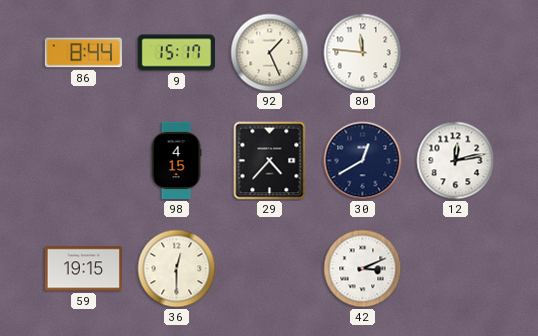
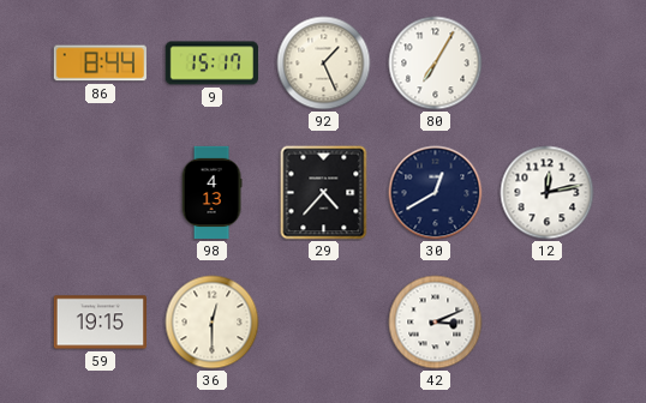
80: 11:46 -> 7:05 (436, 64)
98: 4:15 -> 4:13 (211, 193)
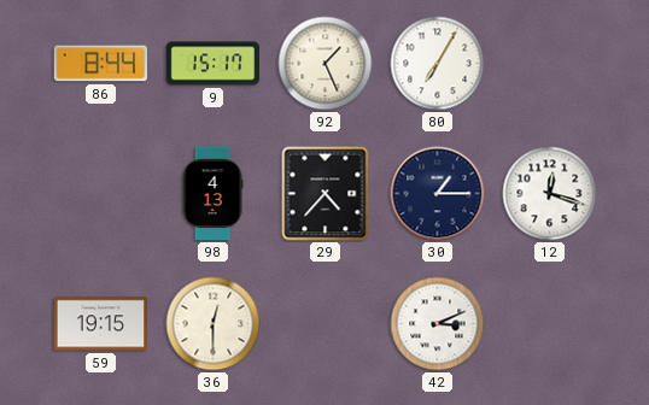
30: 12:40 -> 1:15 (438, 194)
12: 12:13 -> 12:18 (550, 194)
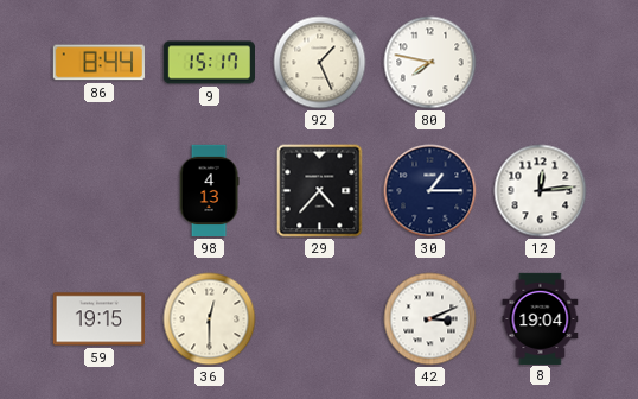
80: 7:05 -> 7:47 (430, 63)
12: 12:18 -> 12:14 (541, 191)
8: none -> 19:04 (541, 318)
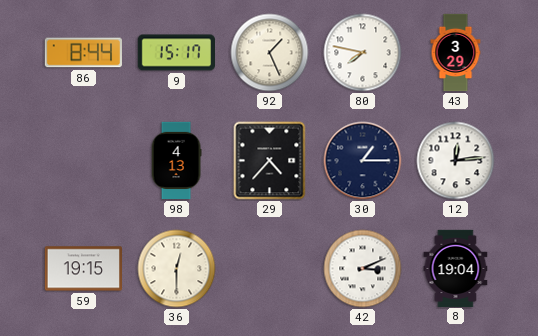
43: none -> 3:29 (456, 53)
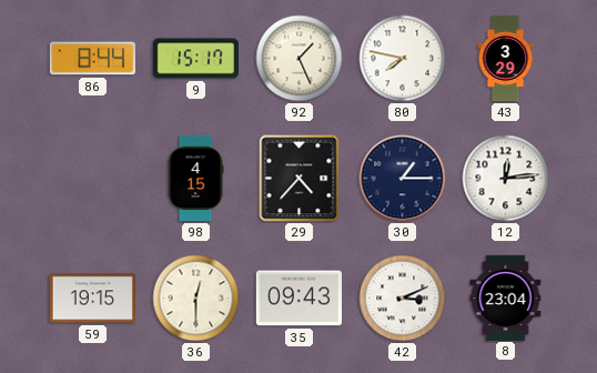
98: 4:13 -> 4:15 (195, 179)
35: none -> 09:43 (298, 299)
8: 19:04 -> 23:04 (506, 298)
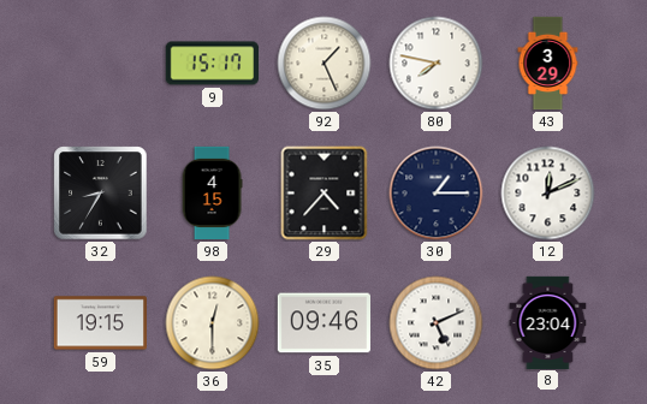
86: 8:44 -> none (92, 59)
32: none -> 8:35 (101, 194)
12: 12:14 -> 12:11 (548, 194)
35: 09:43 -> 09:46 (323, 323)
42: 3:11 -> 5:11 (437, 323)
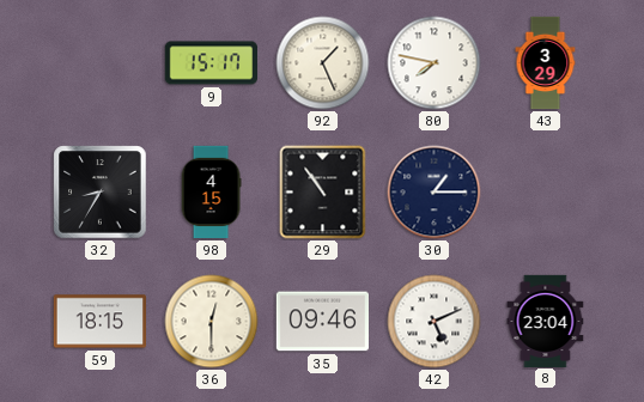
29: 4:37 -> 10:54 (323, 193)
12: 12:11 -> none (548, 194)
59: 19:15 -> 18:15 (99, 322)
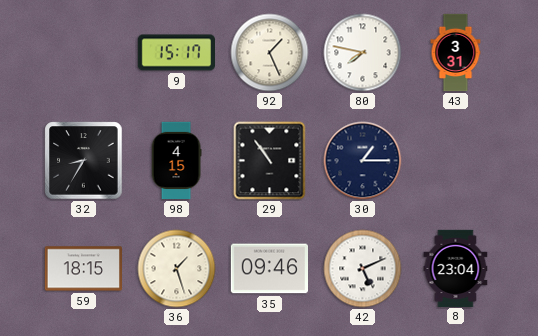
43: 3:29 -> 3:31 (456, 53)
36: 12:30 -> 1:27 (177, 269)
